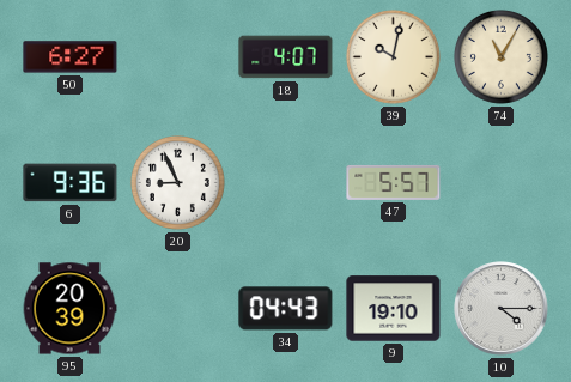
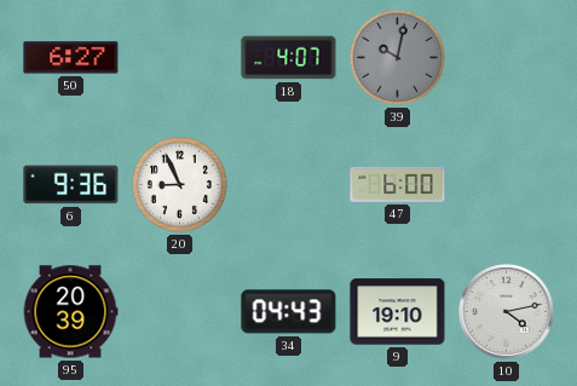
39 dial: cream -> grey (397, 57)
74: 11:05 -> none (500, 56)
47: 5:57 -> 6:00 (398, 184)
10: 4:15 -> 4:13 (507, 312)
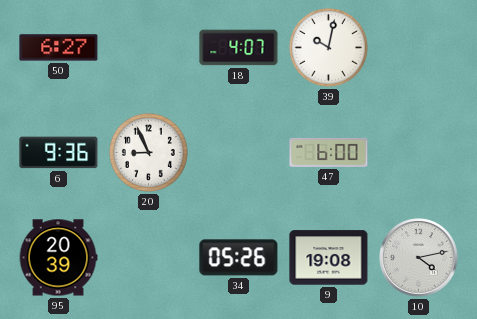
39 dial: grey -> white (328, 47)
34: 04:43 -> 05:26 (239, 258)
9: 19:10 -> 19:08 (329, 258)
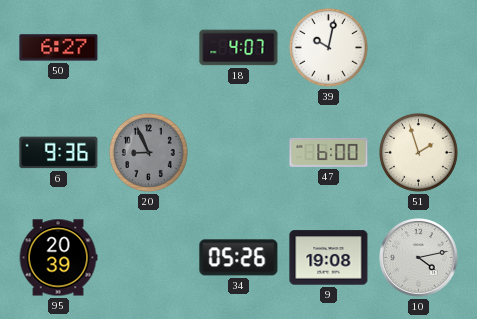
20 dial: white -> grey (148, 152)
51: none -> 1:57 (418, 152)
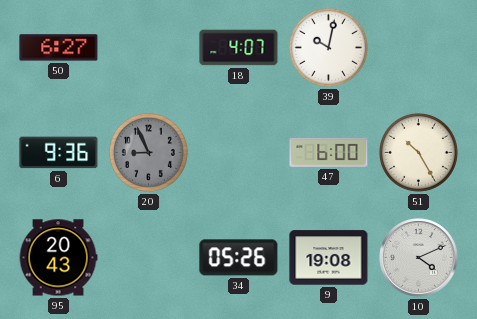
51: 1:57 -> 10:25 (418, 152)
95: 20:39 -> 20:43 (58, 258)
10: 4:13 -> 4:11 (419, 258)
